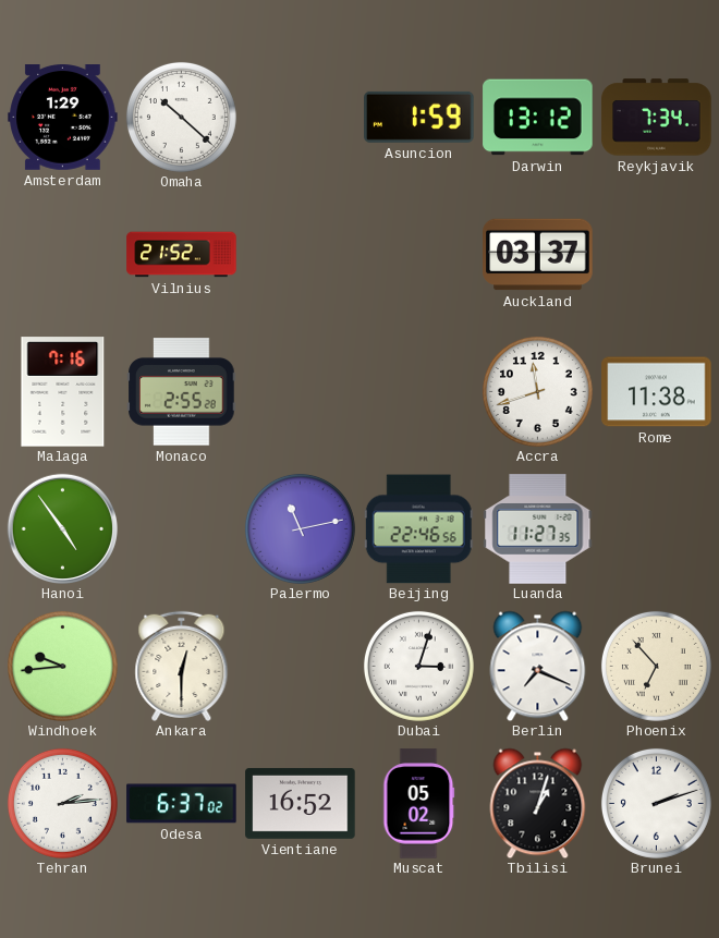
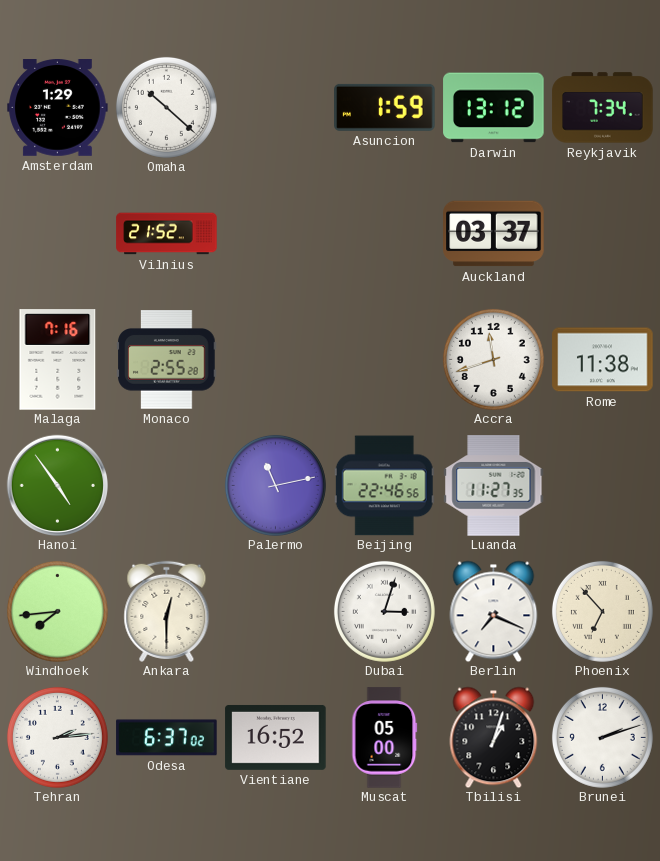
Windhoek: 9:44 -> 7:44 (57, 611)
Muscat: 05:02 -> 05:00 (385, 738)
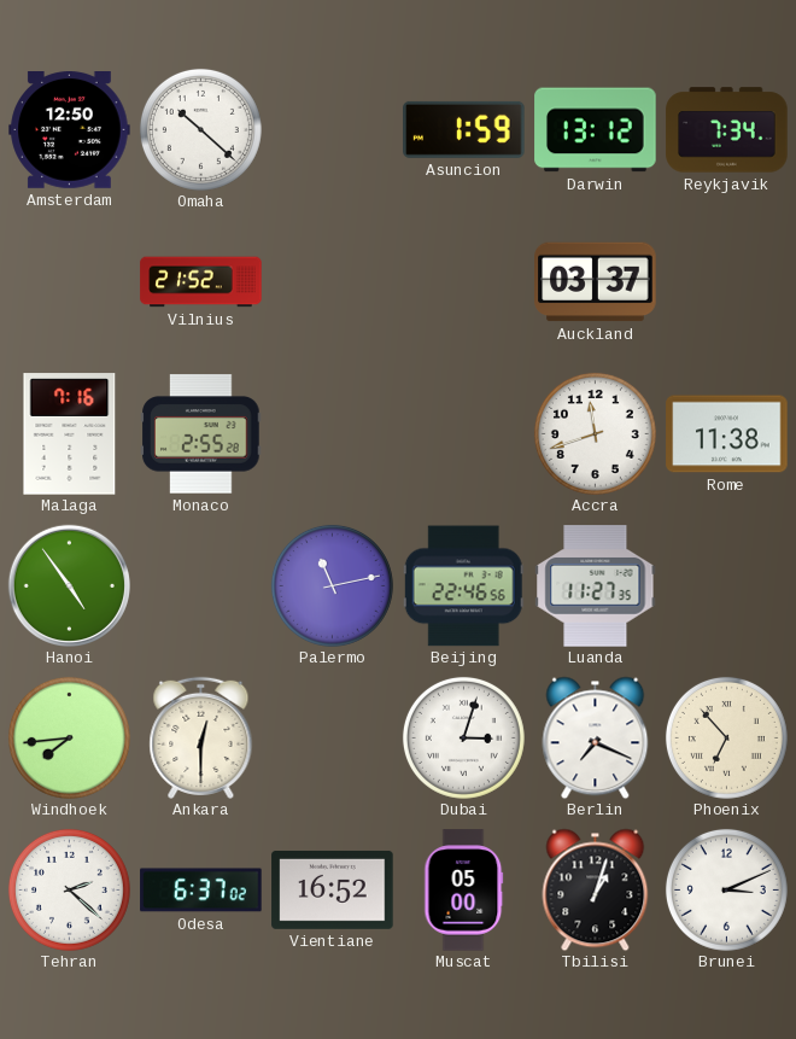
Amsterdam: 1:29 -> 12:50 (70, 130)
Tehran: 2:14 -> 2:22 (69, 889)
Brunei: 2:12 -> 3:11 (726, 889)
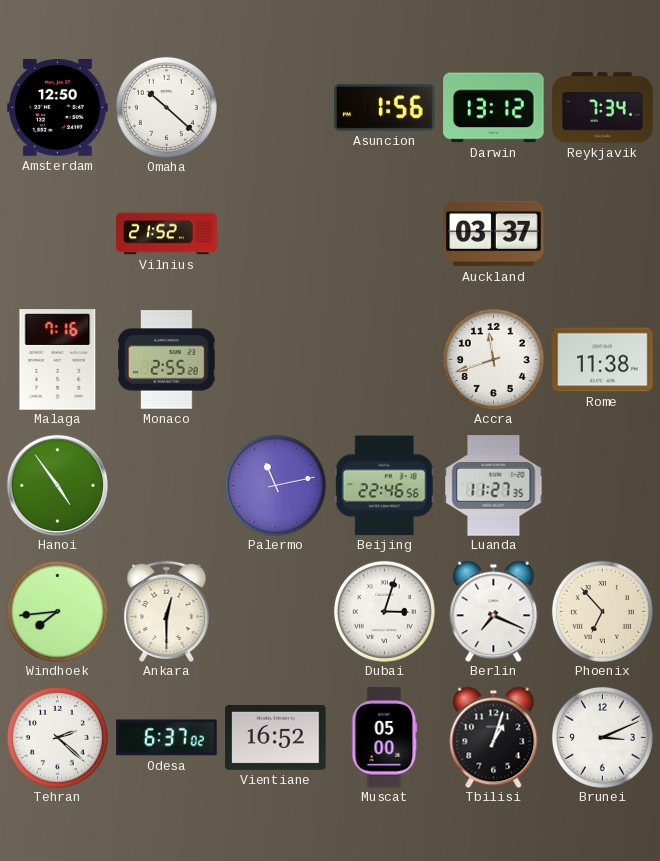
Asuncion: 1:59 -> 1:56 (385, 107)
